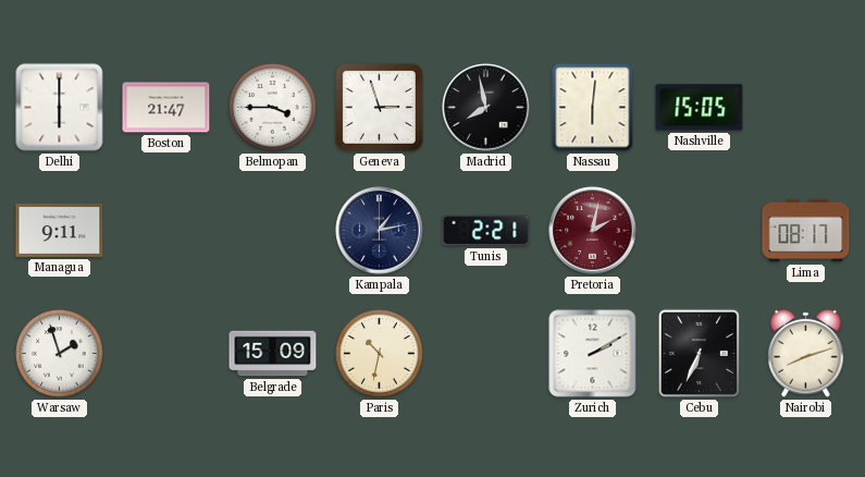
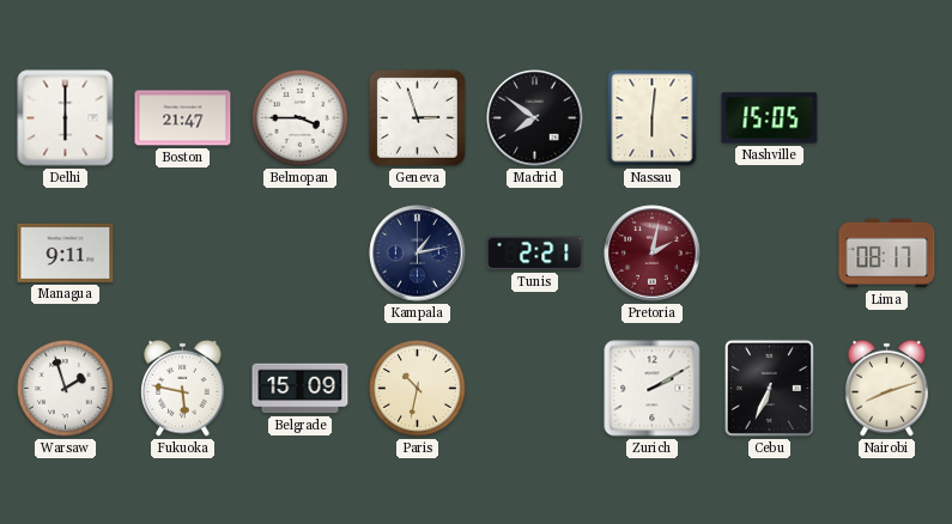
Madrid: 7:58 -> 7:51 (535, 118)
Fukuoka: none -> 5:47 (183, 388)
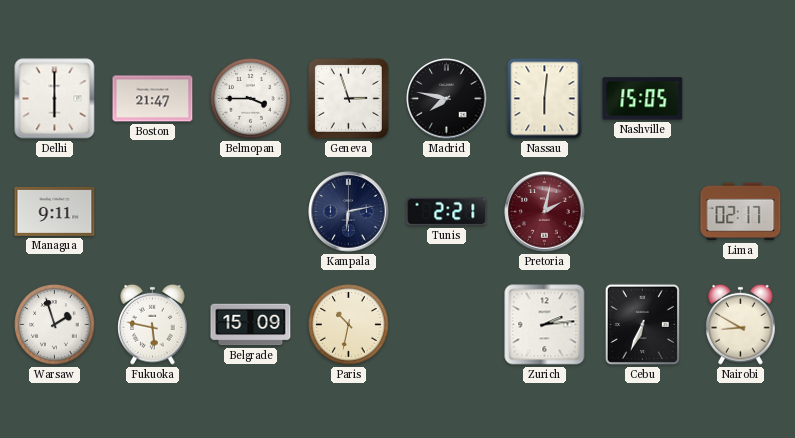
Madrid: 7:51 -> 7:47 (447, 99)
Kampala: 1:13 -> 6:13 (349, 212)
Lima: 08:17 -> 02:17 (741, 212)
Zurich: 2:10 -> 2:14 (545, 325)
Nairobi: 8:12 -> 8:50 (741, 324)
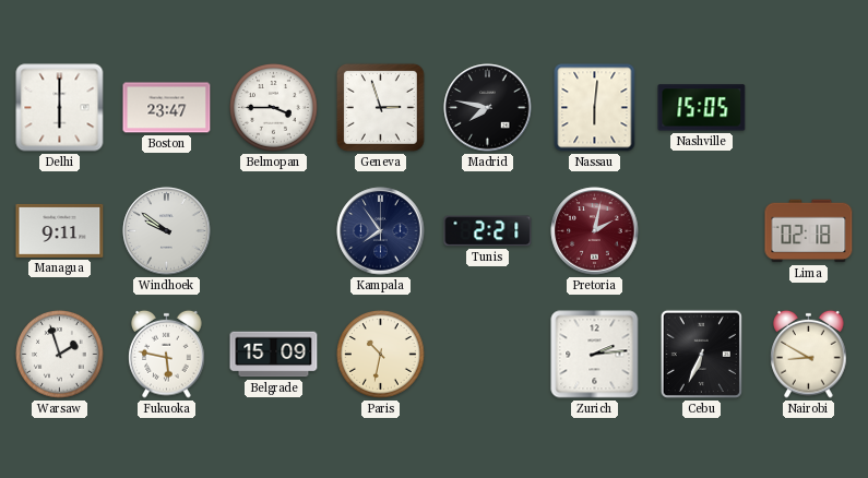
Boston: 21:47 -> 23:47 (167, 108)
Windhoek: none -> 9:51 (167, 231)
Kampala: 6:13 -> 7:54 (381, 231)
Lima: 02:17 -> 02:18 (809, 231)
